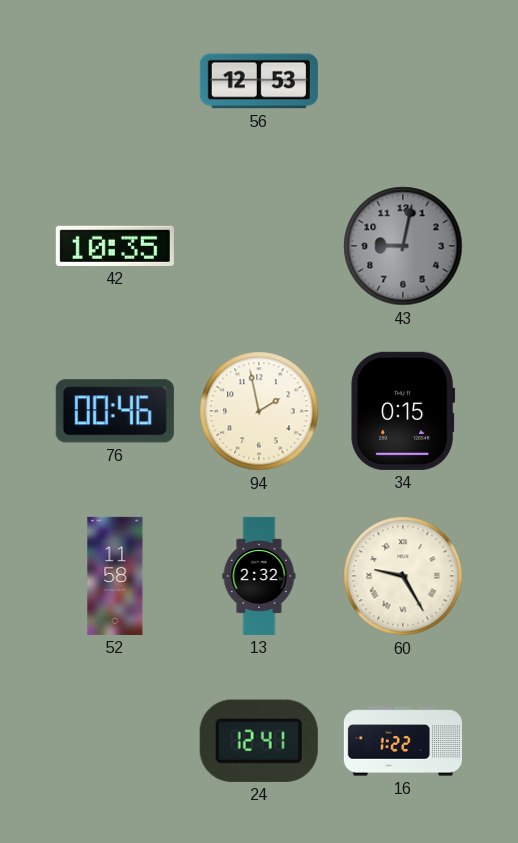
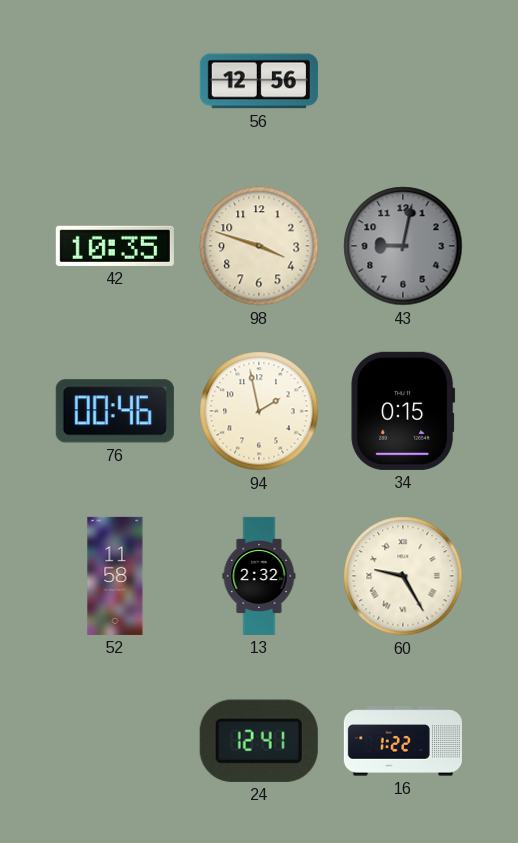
56: 12:53 -> 12:56 (259, 81)
98: none -> 3:48 (259, 246)
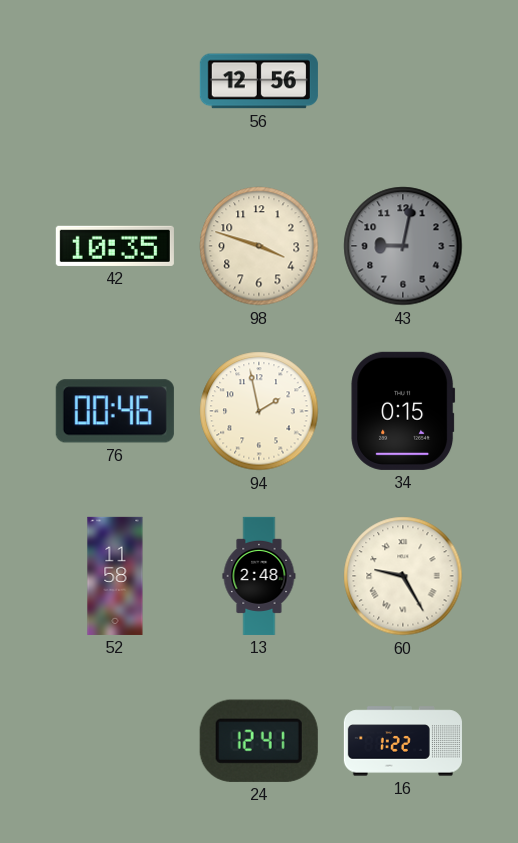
13: 2:32 -> 2:48 (259, 576)
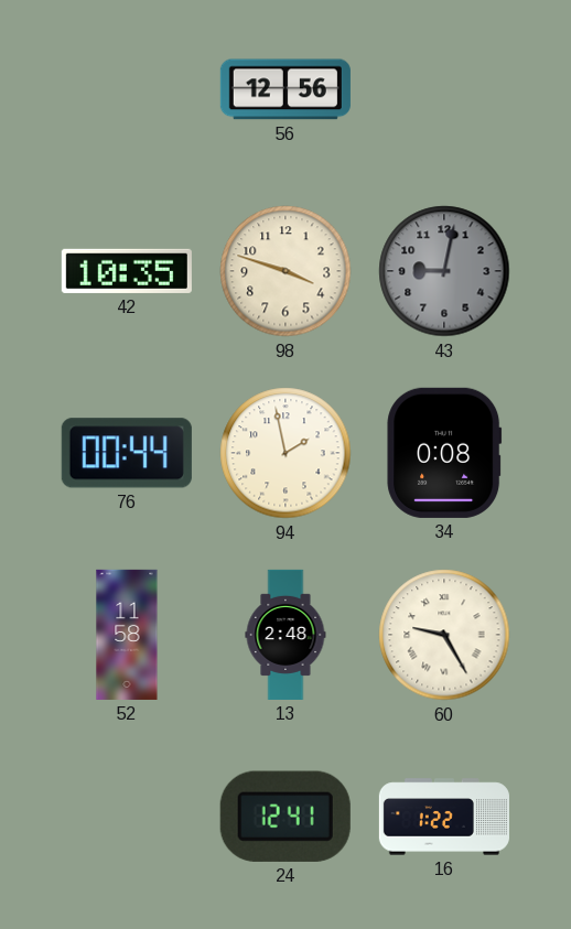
76: 00:46 -> 00:44 (127, 453)
34: 0:15 -> 0:08 (444, 453)
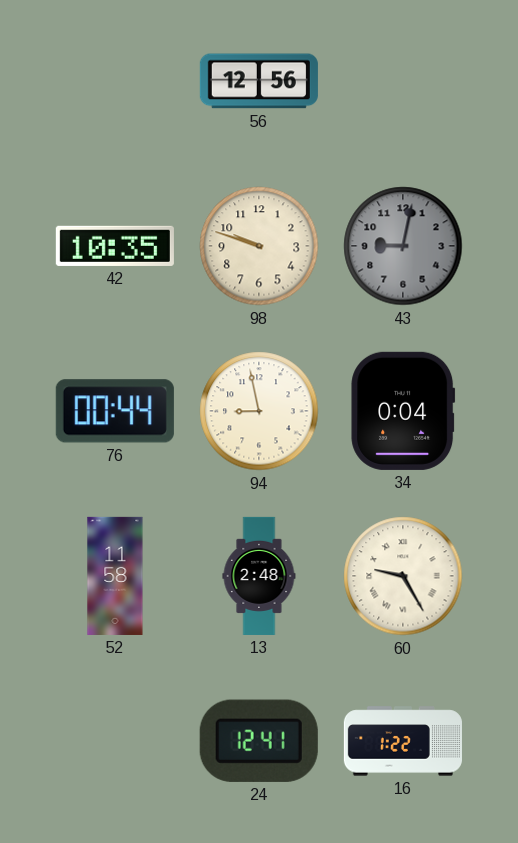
98: 3:48 -> 9:48 (259, 246)
94: 1:58 -> 8:58 (259, 411)
34: 0:08 -> 0:04 (403, 411)
